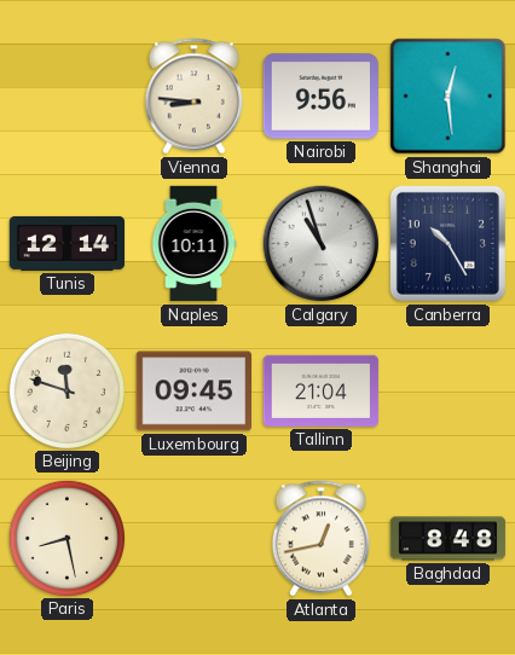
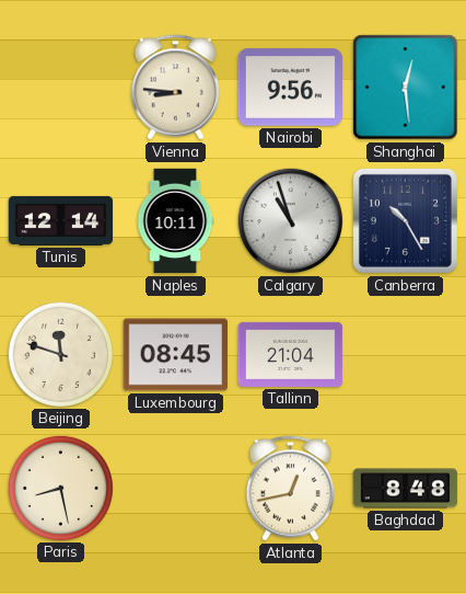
Luxembourg: 09:45 -> 08:45 (175, 355)
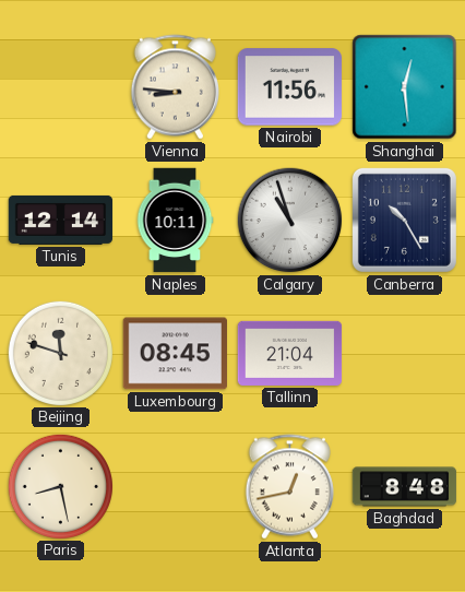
Nairobi: 9:56 -> 11:56 (290, 87)
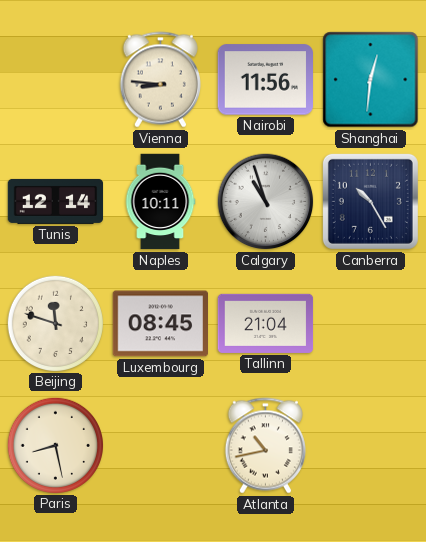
Shanghai: 12:29 -> 12:31 (371, 80)
Atlanta: 12:43 -> 10:43 (265, 446)
Baghdad: 8:48 -> none (405, 487)
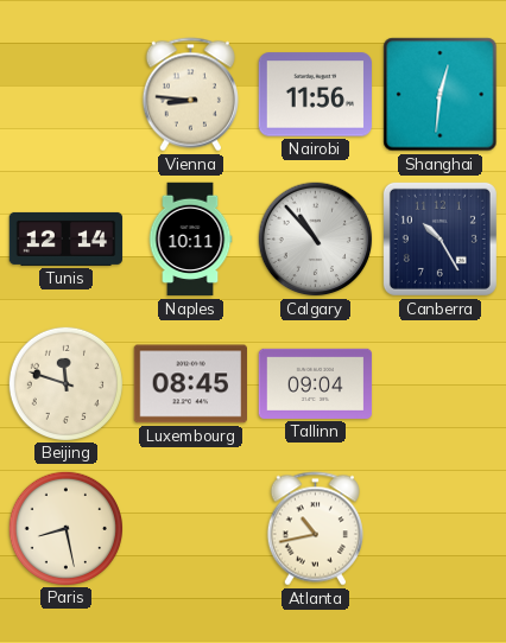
Calgary: 10:57 -> 10:53 (316, 240)
Tallinn: 21:04 -> 09:04 (316, 383)
